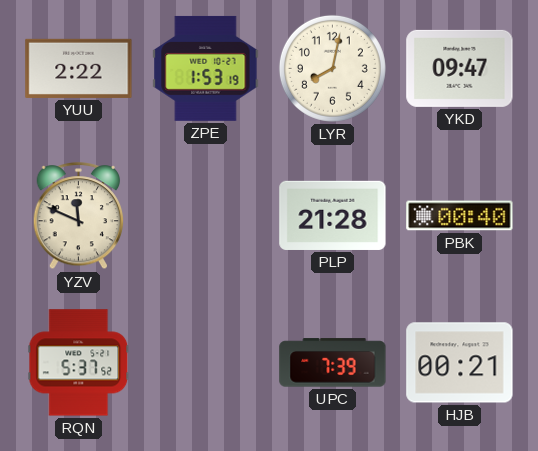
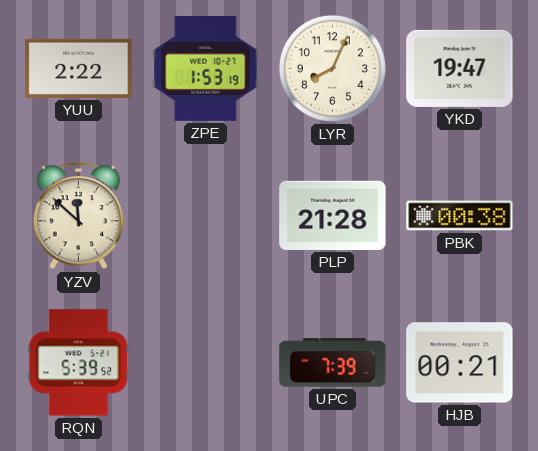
LYR: 8:02 -> 8:04 (332, 68)
YKD: 09:47 -> 19:47 (460, 68)
YZV: 11:49 -> 11:52 (79, 216)
PBK: 00:40 -> 00:38 (460, 216)
RQN: 5:37 -> 5:39 (79, 363)
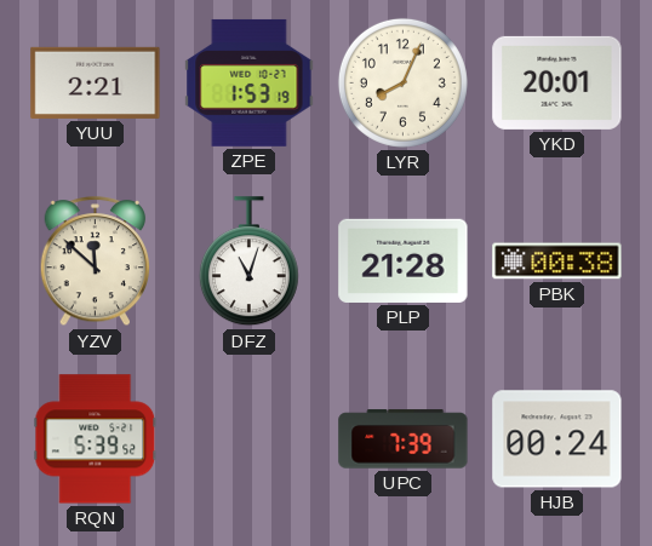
YUU: 2:22 -> 2:21 (96, 82)
YKD: 19:47 -> 20:01 (557, 82)
DFZ: none -> 11:03 (248, 261)
HJB: 00:21 -> 00:24 (557, 439)
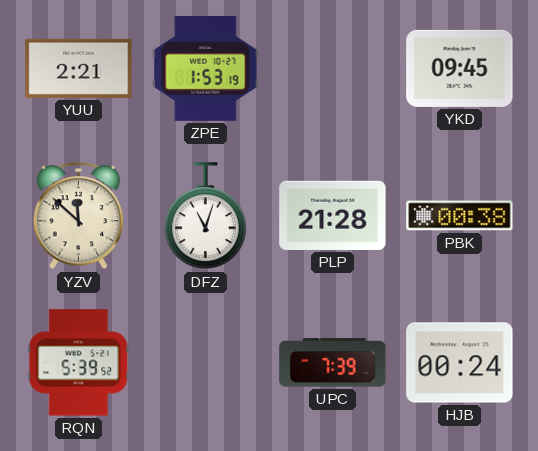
LYR: 8:04 -> none (402, 82)
YKD: 20:01 -> 09:45 (460, 68)
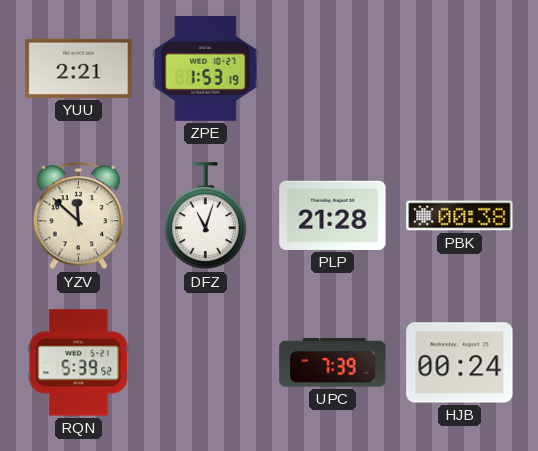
YKD: 09:45 -> none (460, 68)
